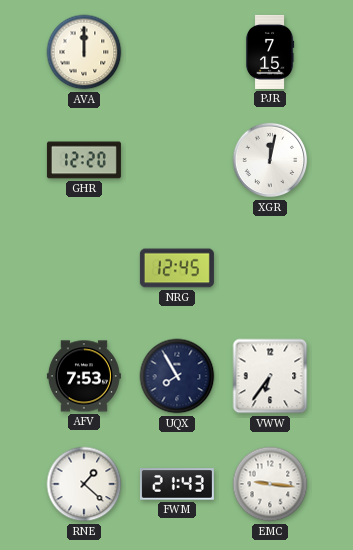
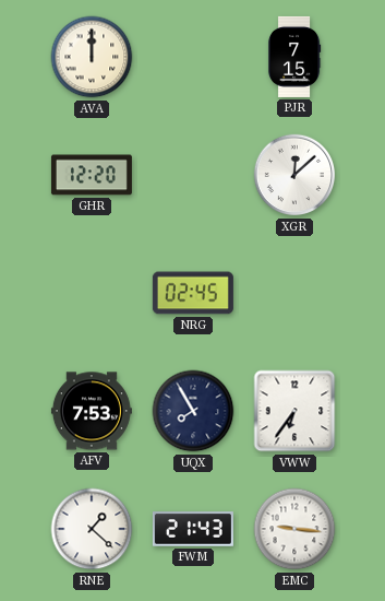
XGR: 12:02 -> 12:08 (294, 175)
NRG: 12:45 -> 02:45 (193, 293)
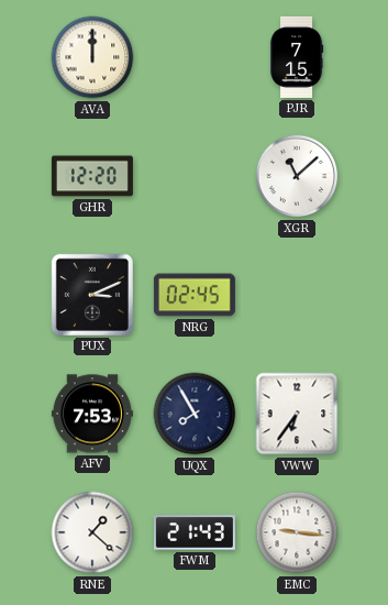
XGR: 12:08 -> 11:08 (297, 176)
PUX: none -> 3:11 (92, 295)
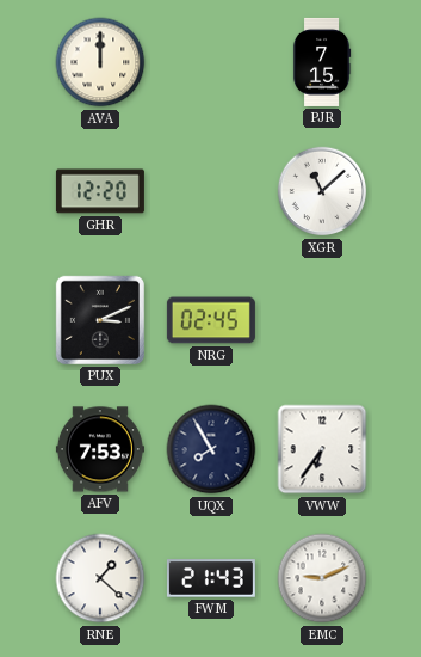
EMC: 9:16 -> 9:11 (322, 578)
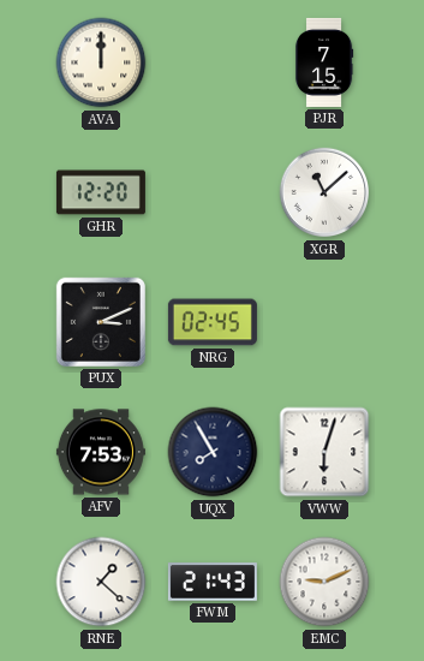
VWW: 6:36 -> 6:03 (324, 452)
